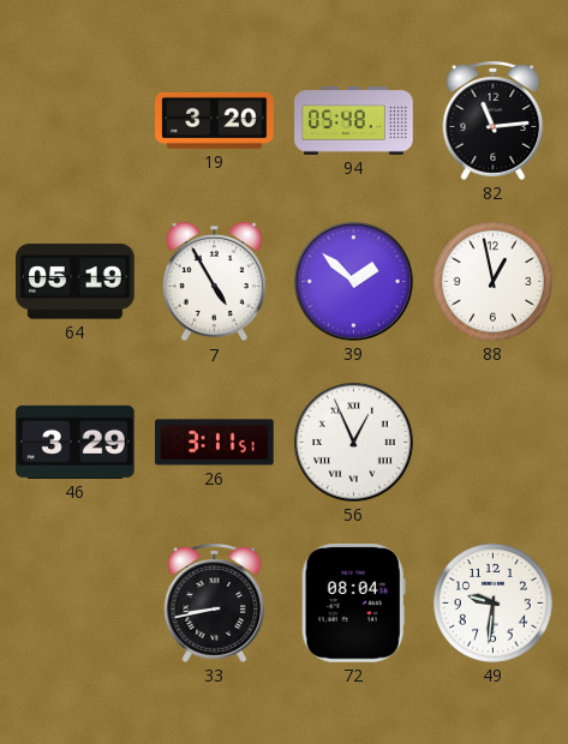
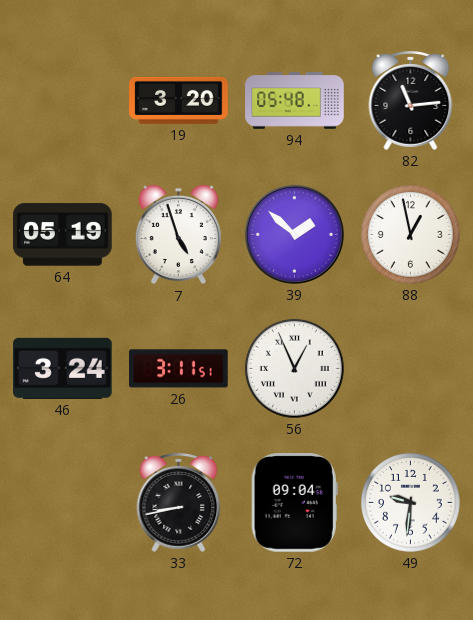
7: 4:55 -> 4:57 (178, 235)
46: 3:29 -> 3:24 (63, 368)
72: 08:04 -> 09:04 (294, 503)
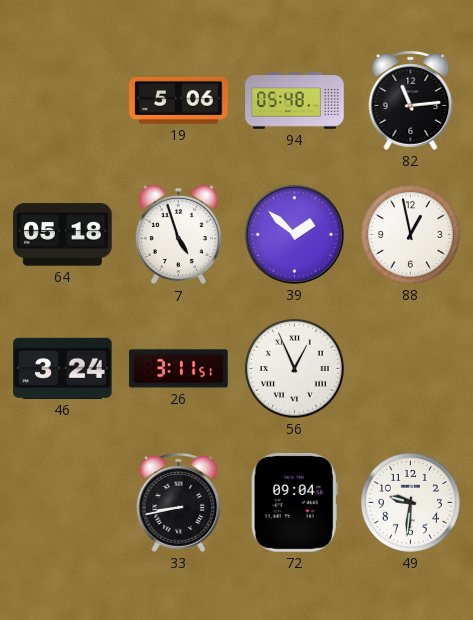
19: 3:20 -> 5:06 (179, 100)
64: 05:19 -> 05:18 (63, 235)
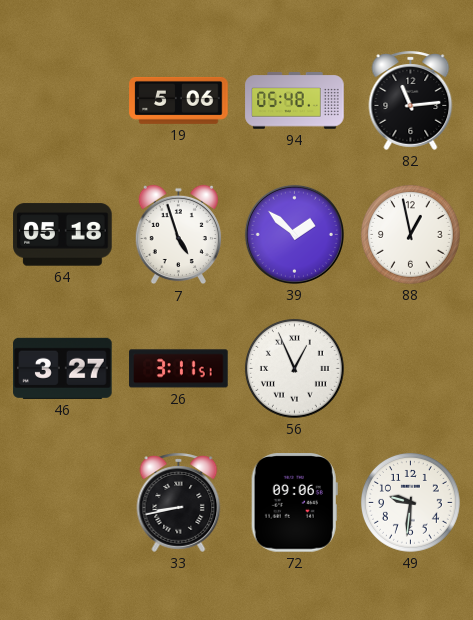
46: 3:24 -> 3:27 (63, 368)
72: 09:04 -> 09:06 (294, 503)
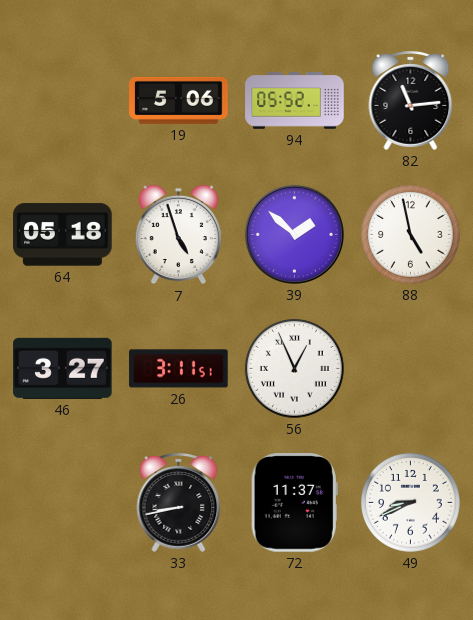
94: 05:48 -> 05:52 (295, 101)
88: 12:58 -> 4:58 (410, 234)
72: 09:06 -> 11:37 (294, 503)
49: 9:31 -> 8:41 (410, 502)
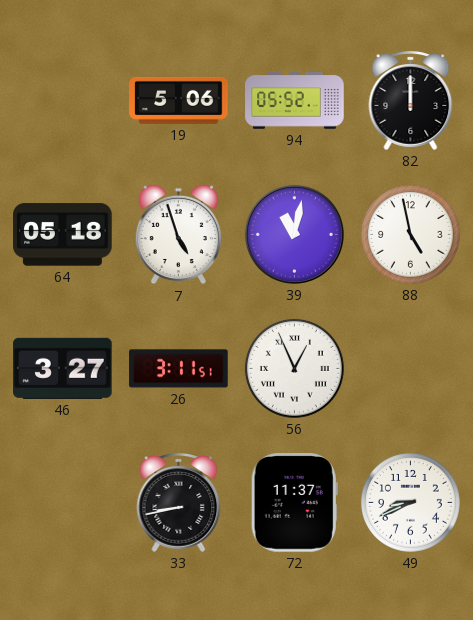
82: 11:14 -> 12:00 (411, 100)
39: 1:52 -> 11:02 (294, 234)
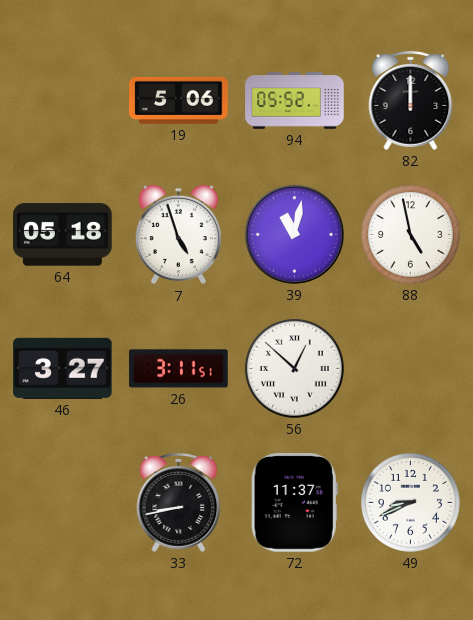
56: 12:56 -> 12:52 (294, 368)
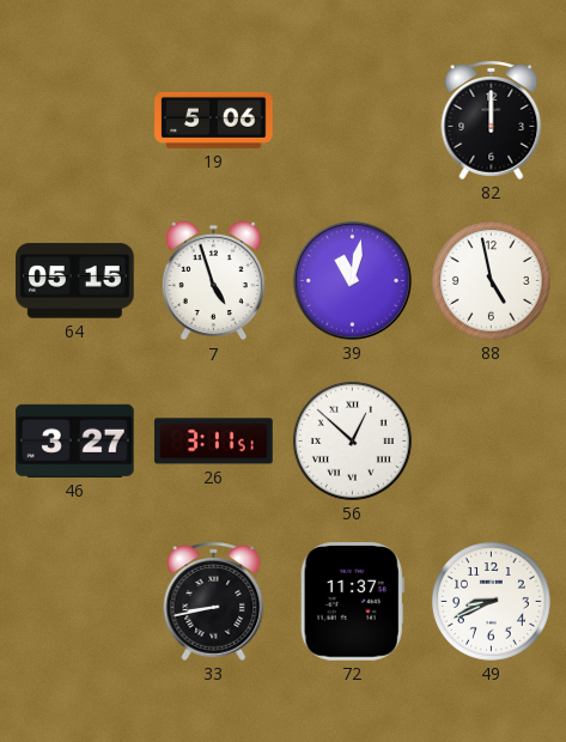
94: 05:52 -> none (295, 101)
64: 05:18 -> 05:15 (75, 281)
